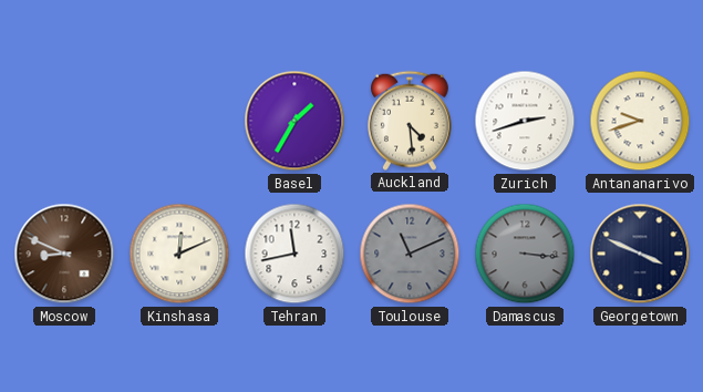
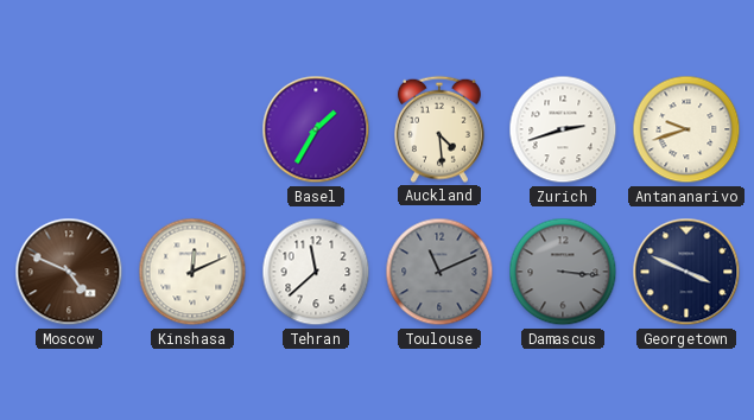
Moscow: 8:49 -> 4:49 (69, 272)
Tehran: 11:43 -> 11:38 (316, 272)
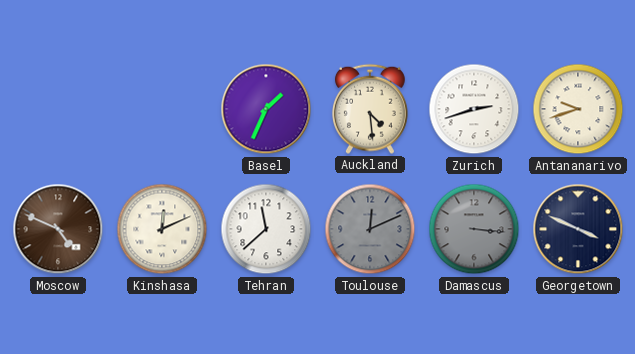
Basel: 1:35 -> 1:34 (266, 109)
Toulouse: 11:11 -> 12:11 (370, 229)
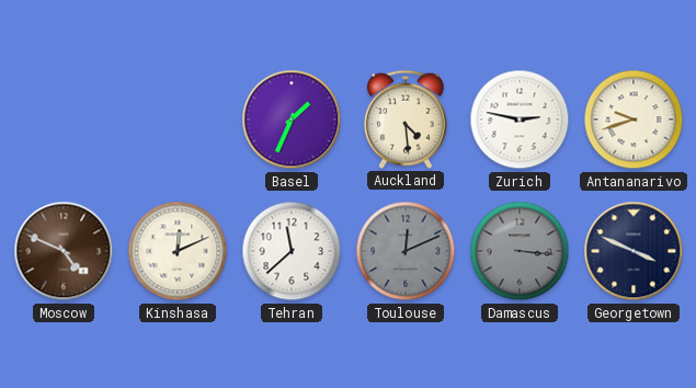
Zurich: 2:42 -> 2:47 (520, 119)
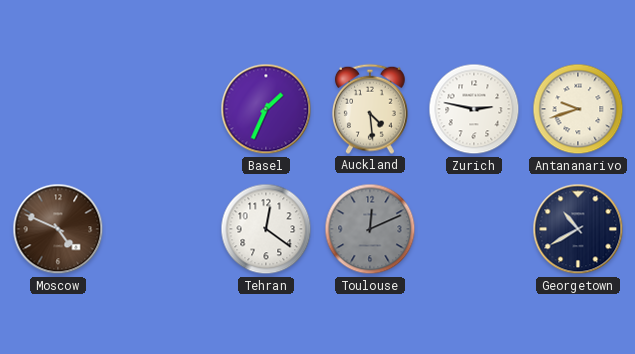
Kinshasa: 12:11 -> none (178, 251)
Tehran: 11:38 -> 12:21 (266, 229)
Damascus: 3:16 -> none (520, 251)
Georgetown: 3:49 -> 10:40 (578, 229)
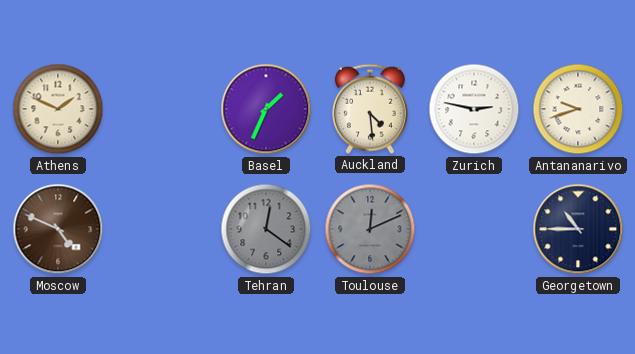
Athens: none -> 1:49 (58, 109)
Tehran dial: white -> grey (266, 229)
Georgetown: 10:40 -> 10:45 (578, 229)
